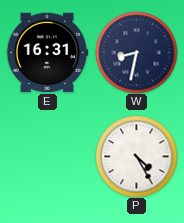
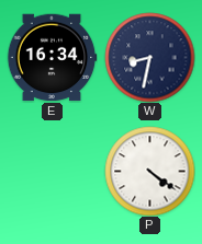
E: 16:31 -> 16:34 (52, 58)
P: 4:25 -> 4:21 (149, 171)
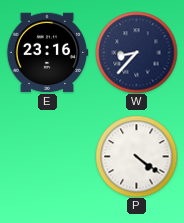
E: 16:34 -> 23:16 (47, 53)
W: 8:32 -> 8:37 (136, 52)
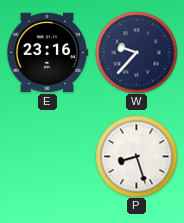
W: 8:37 -> 9:37 (136, 52)
P: 4:21 -> 8:27 (136, 156)
